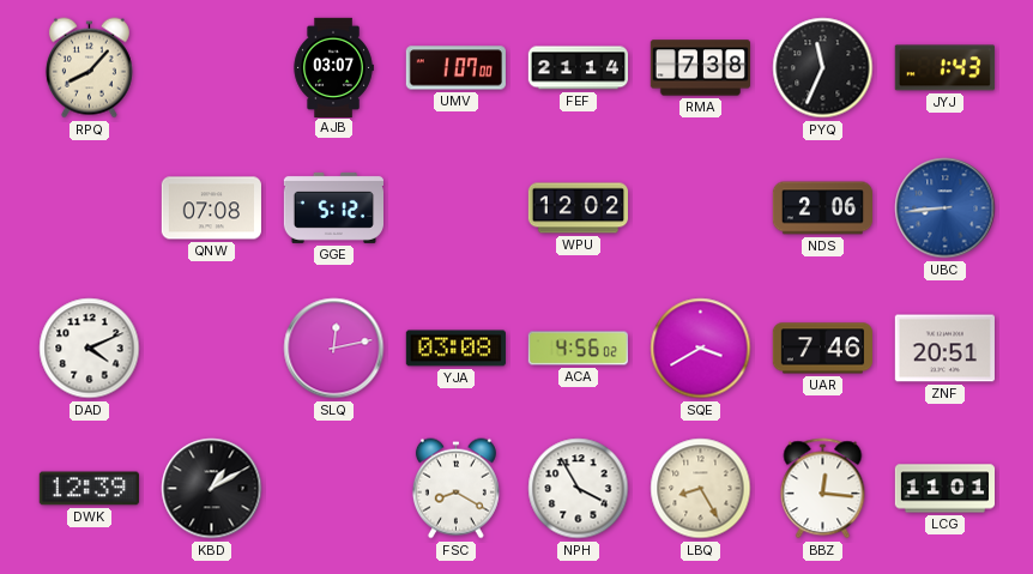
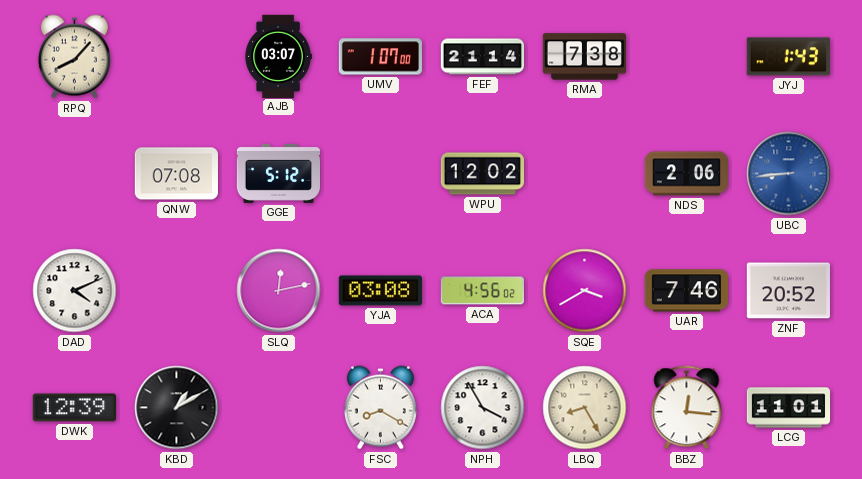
PYQ: 11:34 -> none (823, 68)
ZNF: 20:51 -> 20:52 (788, 291)
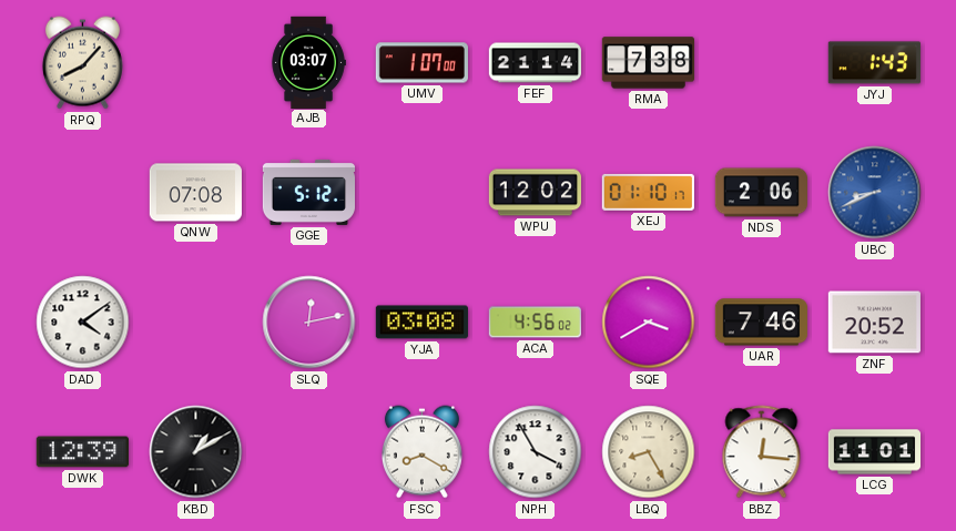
XEJ: none -> 01:10 (648, 192)
UBC: 8:44 -> 8:41 (875, 193)
DAD: 4:11 -> 4:09 (83, 323)
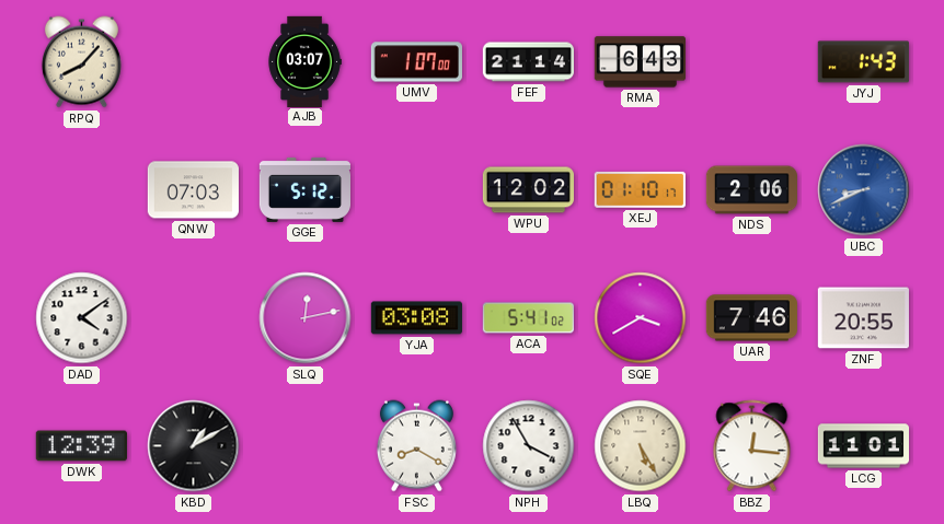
RMA: 7:38 -> 6:43 (640, 62)
QNW: 07:08 -> 07:03 (193, 190)
ACA: 4:56 -> 5:41 (528, 318)
ZNF: 20:52 -> 20:55 (863, 318)
LBQ: 8:25 -> 5:25 (641, 446)
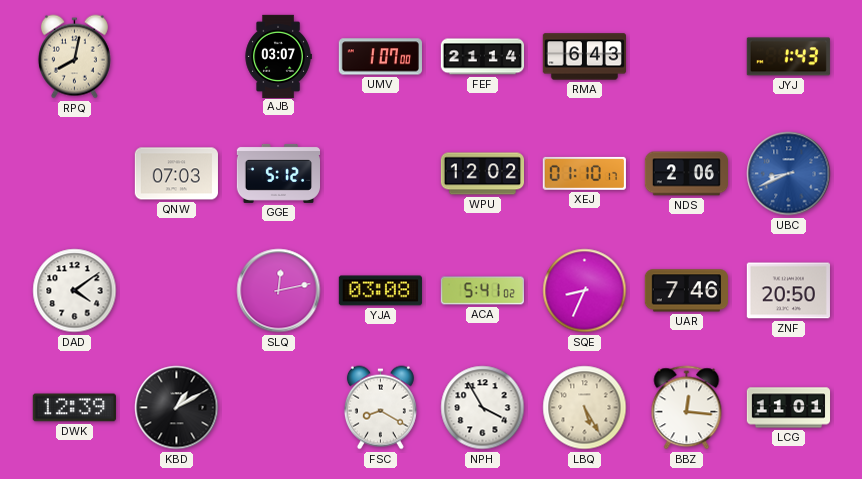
RPQ: 8:07 -> 8:02 (74, 57)
SQE: 3:40 -> 8:34 (585, 291)
ZNF: 20:55 -> 20:50 (788, 291)
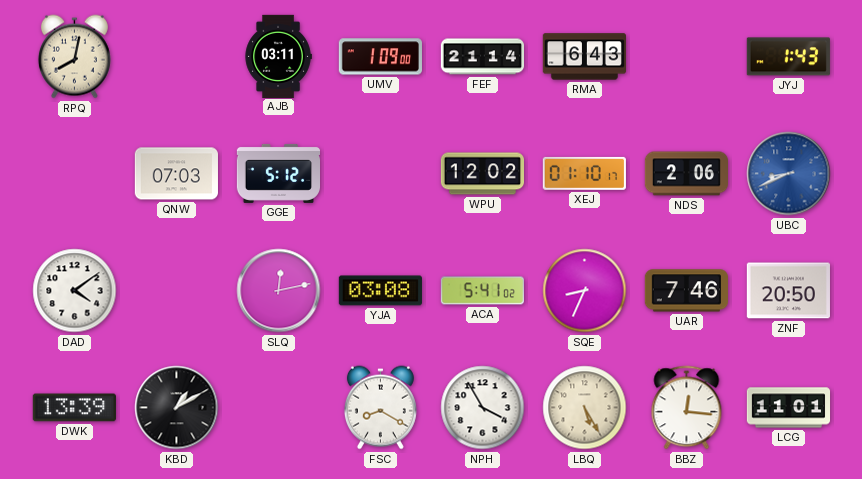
AJB: 03:07 -> 03:11 (278, 56)
UMV: 1:07 -> 1:09 (380, 57)
DWK: 12:39 -> 13:39 (74, 408)
